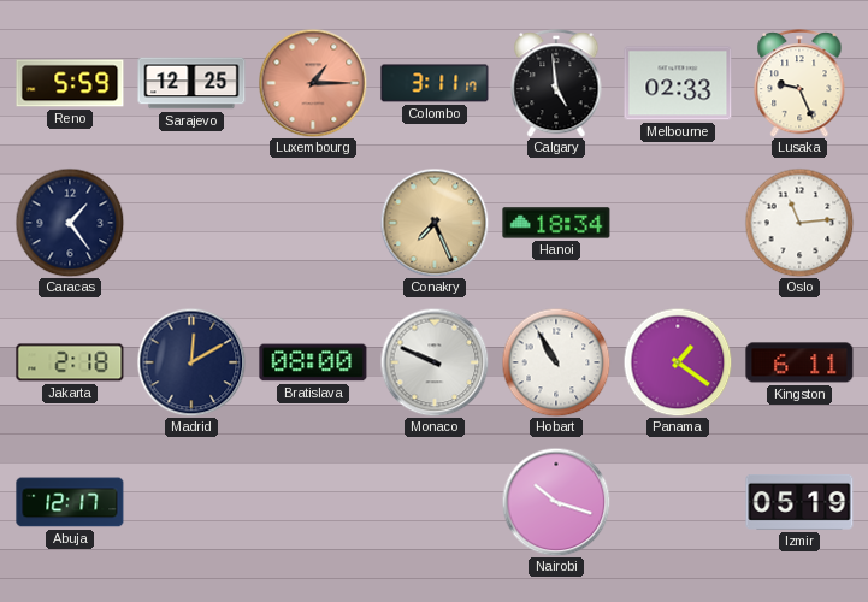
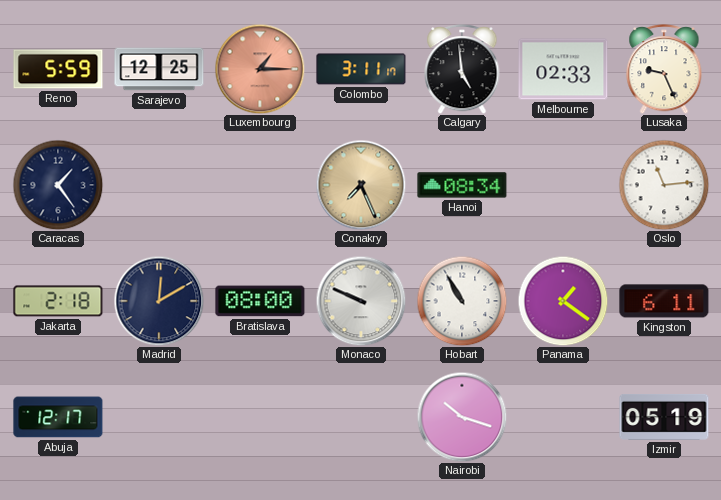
Hanoi: 18:34 -> 08:34 (462, 185)
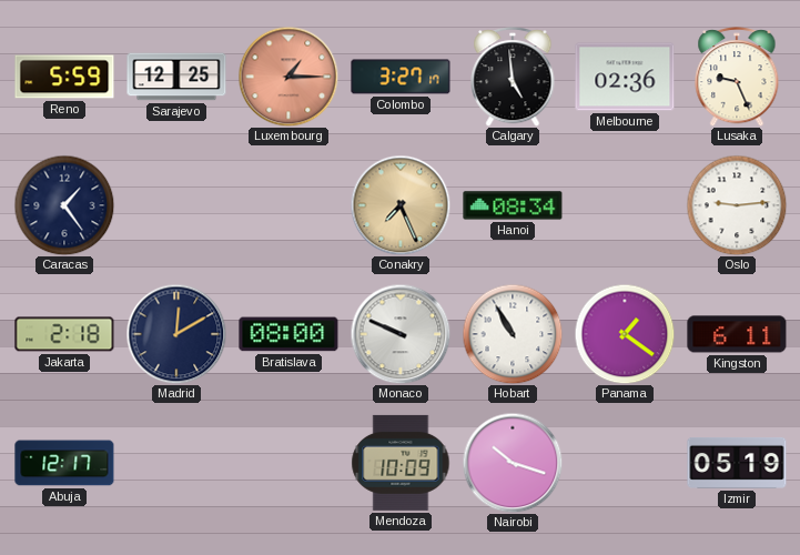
Colombo: 3:11 -> 3:27 (401, 77)
Melbourne: 02:33 -> 02:36 (625, 77)
Oslo: 11:14 -> 9:14 (737, 205)
Mendoza: none -> 10:09 (401, 463)
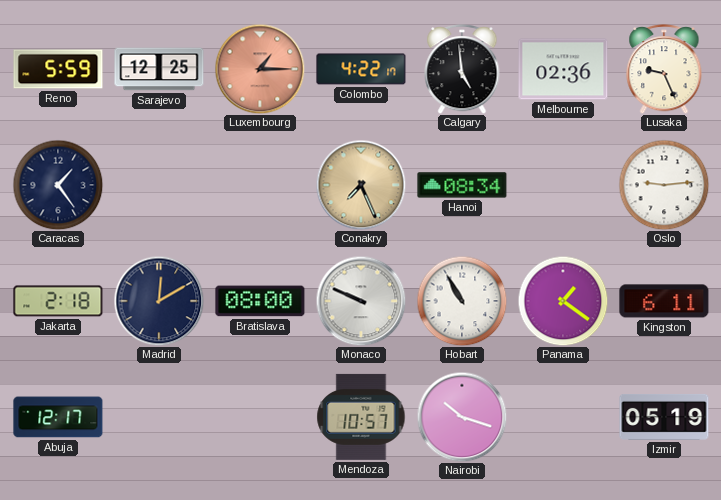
Colombo: 3:27 -> 4:22 (361, 69)
Mendoza: 10:09 -> 10:57 (361, 417)
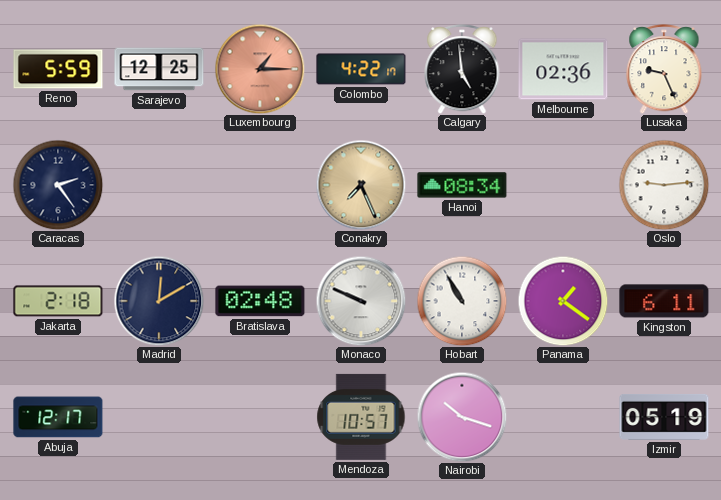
Caracas: 1:24 -> 2:24 (58, 185)
Bratislava: 08:00 -> 02:48 (260, 301)
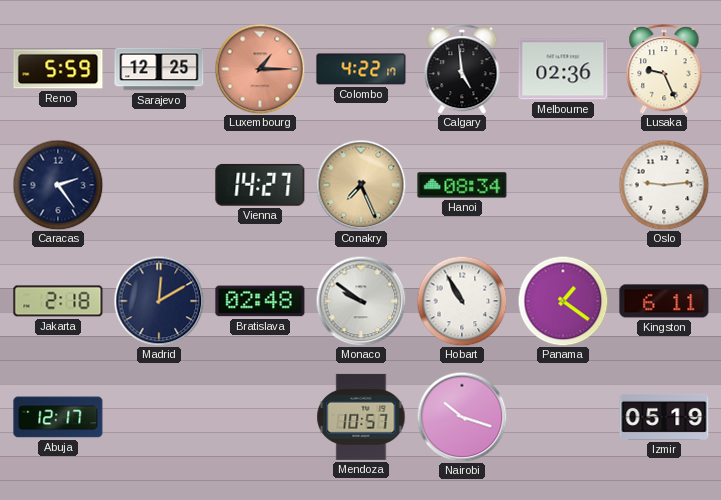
Vienna: none -> 14:27 (260, 185)
Monaco: 9:49 -> 9:51 (361, 301)
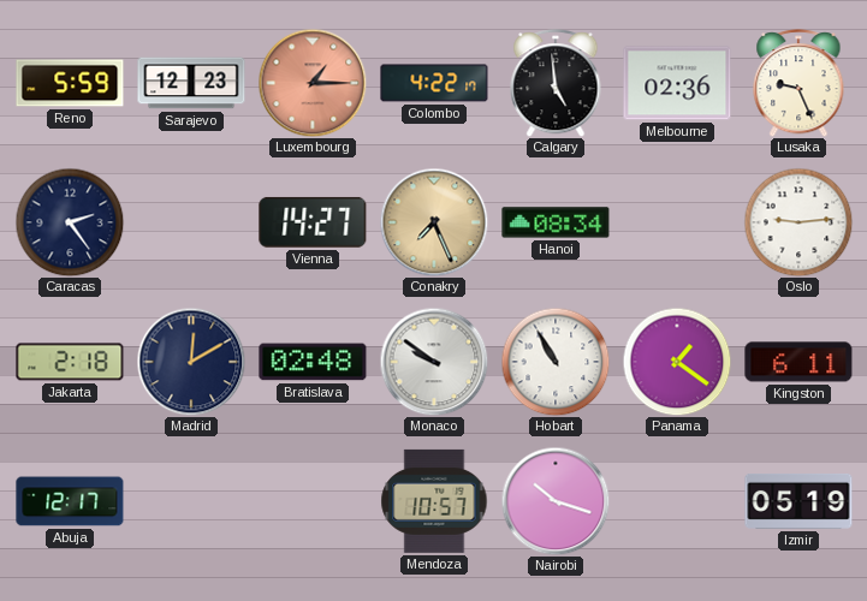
Sarajevo: 12:25 -> 12:23 (191, 83)
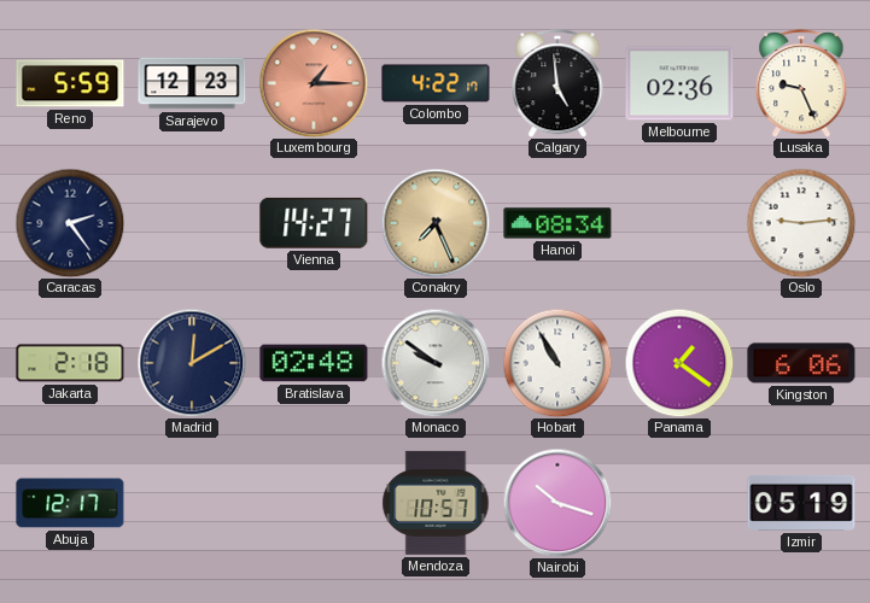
Kingston: 6:11 -> 6:06 (801, 363)
